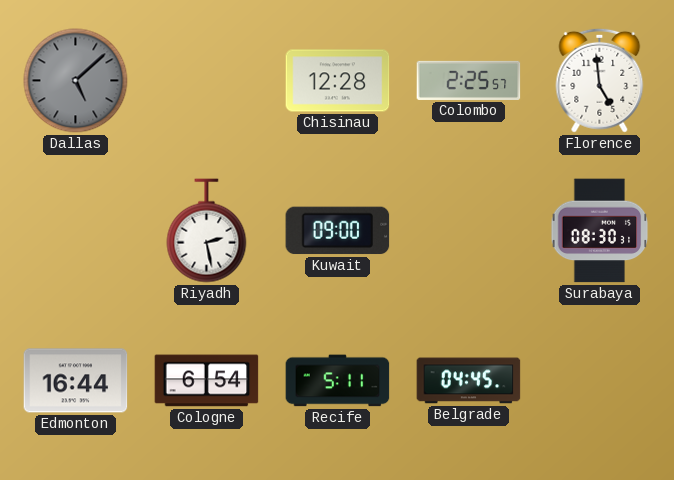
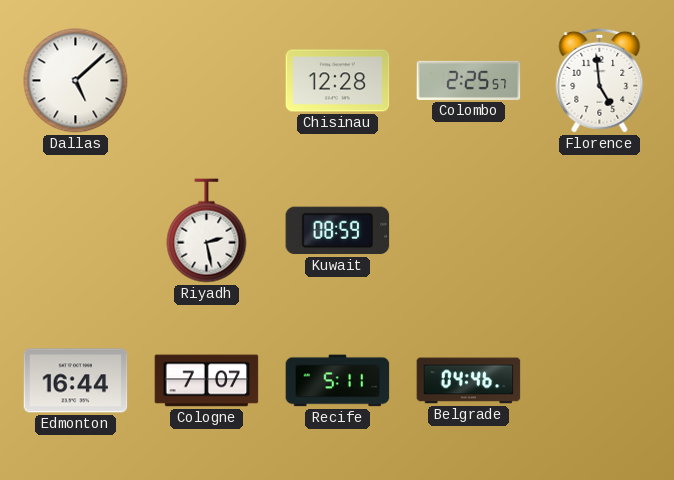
Dallas dial: grey -> white (76, 81)
Kuwait: 09:00 -> 08:59 (338, 231)
Surabaya: 08:30 -> none (600, 231)
Cologne: 6:54 -> 7:07 (207, 381)
Belgrade: 04:45 -> 04:46 (469, 381)
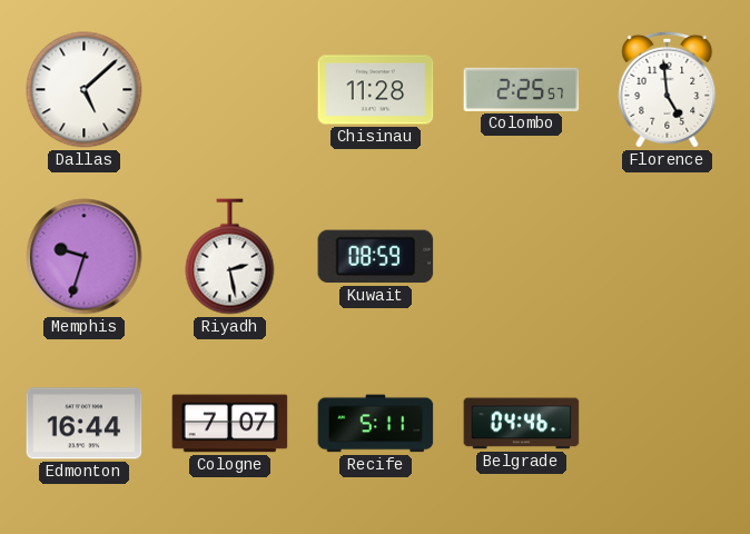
Chisinau: 12:28 -> 11:28 (376, 90)
Memphis: none -> 9:33 (85, 257)
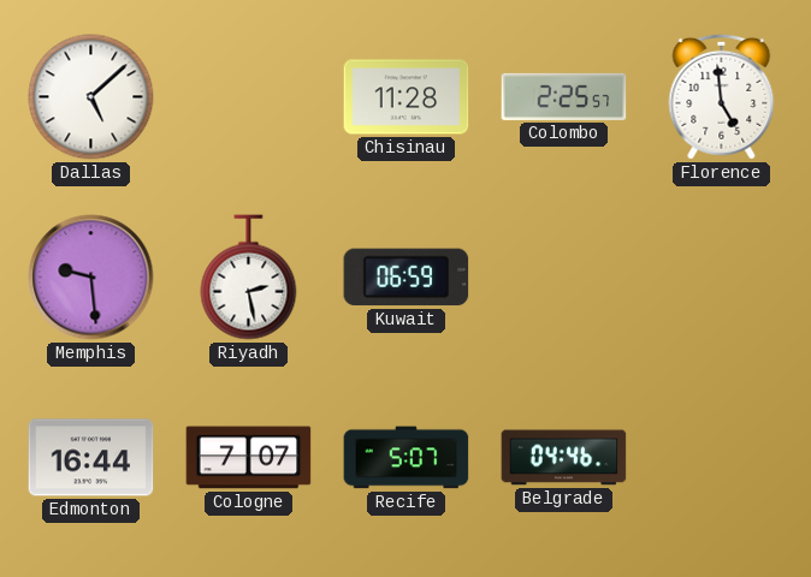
Memphis: 9:33 -> 9:29 (91, 278)
Kuwait: 08:59 -> 06:59 (407, 278)
Recife: 5:11 -> 5:07 (407, 458)
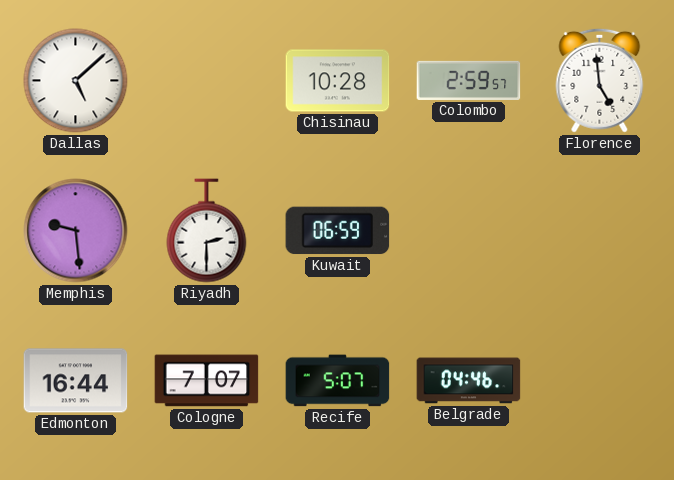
Chisinau: 11:28 -> 10:28 (338, 81)
Colombo: 2:25 -> 2:59 (469, 80)
Riyadh: 2:28 -> 2:30 (207, 231)
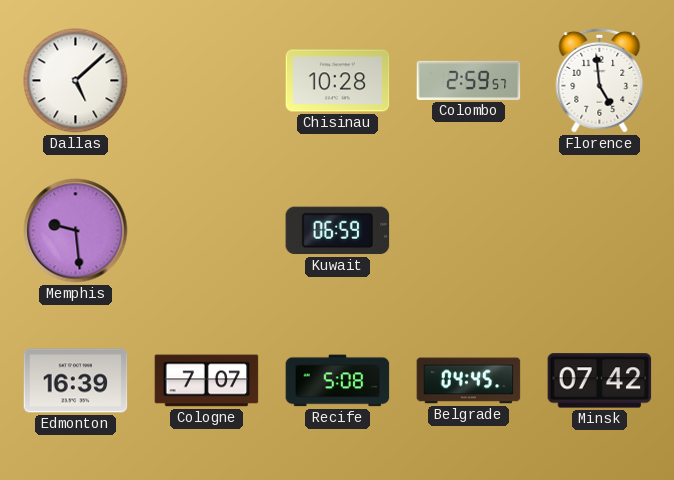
Riyadh: 2:30 -> none (207, 231)
Edmonton: 16:44 -> 16:39 (76, 381)
Recife: 5:07 -> 5:08 (338, 381)
Belgrade: 04:46 -> 04:45 (469, 381)
Minsk: none -> 07:42 (600, 381)
